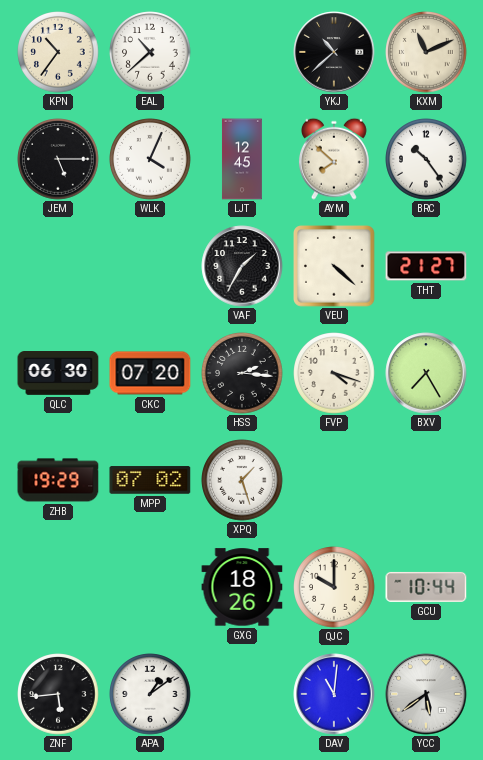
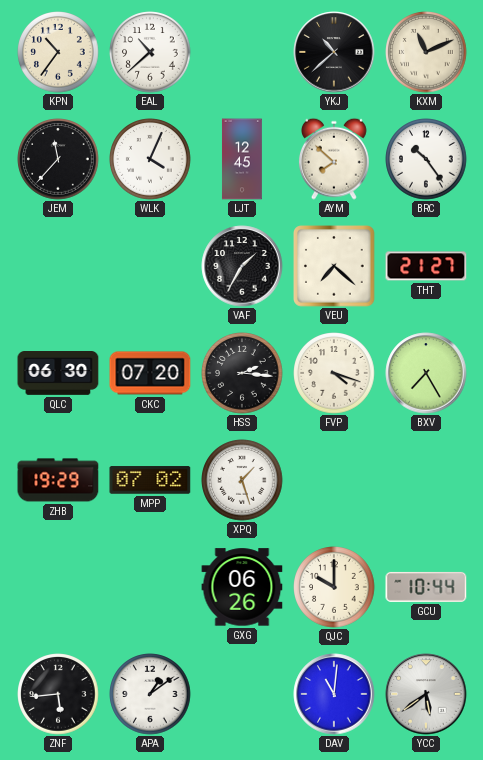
JEM: 5:15 -> 11:37 (58, 159)
VEU: 4:22 -> 7:22 (334, 266)
GXG: 18:26 -> 06:26 (242, 587)
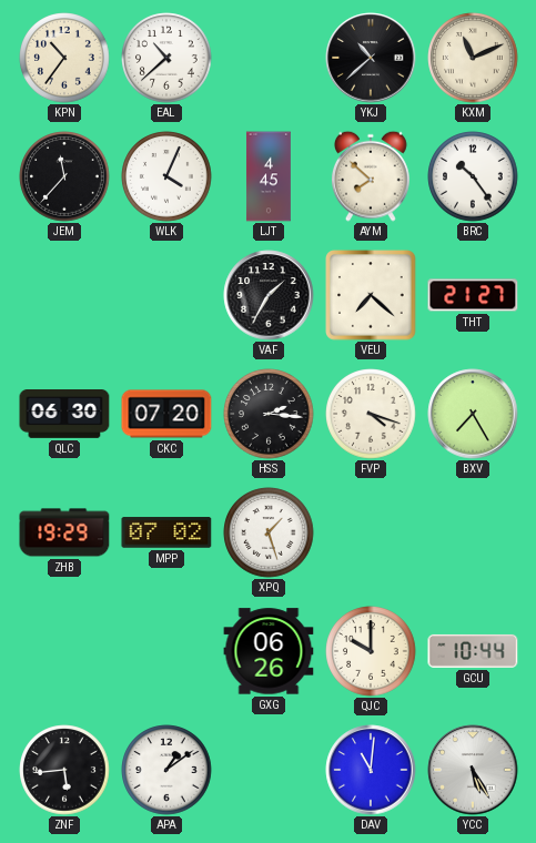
LJT: 12:45 -> 4:45 (269, 176)
YCC: 5:39 -> 5:25 (473, 770)
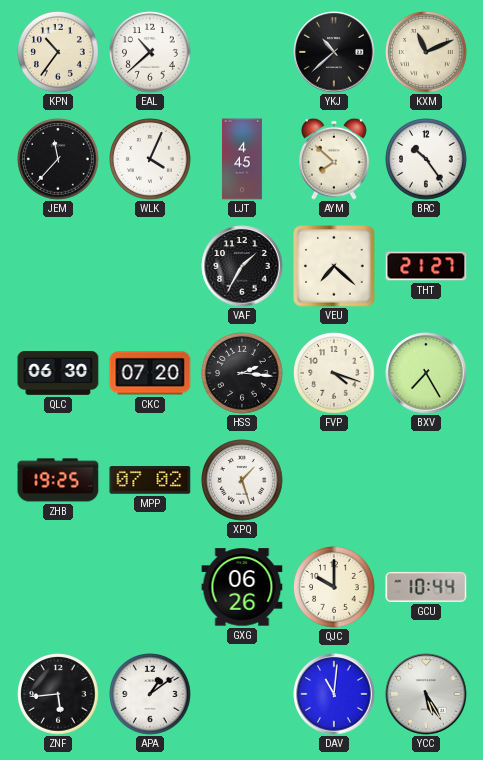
ZHB: 19:29 -> 19:25 (58, 480)
